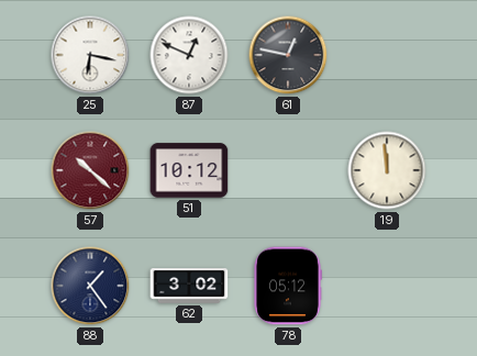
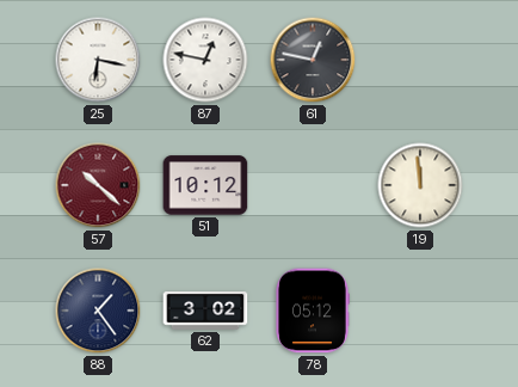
87: 12:49 -> 12:47 (205, 60)
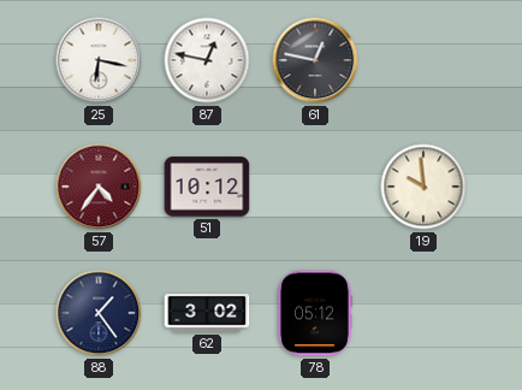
57: 10:22 -> 4:36 (99, 187)
19: 11:59 -> 9:59 (423, 187)
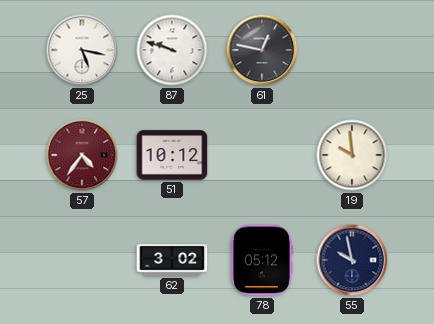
25: 6:17 -> 5:17 (82, 50)
87: 12:47 -> 9:48 (172, 50)
88: 1:24 -> none (99, 313)
55: none -> 9:58 (352, 260)
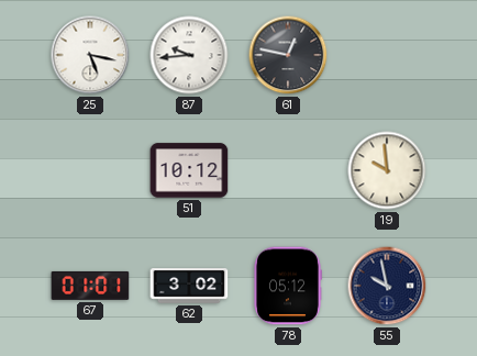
87: 9:48 -> 9:44 (189, 55)
57: 4:36 -> none (82, 155)
67: none -> 01:01 (90, 286)
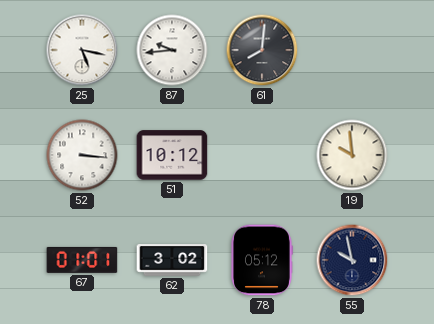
61: 12:47 -> 8:01 (262, 50)
52: none -> 3:16 (82, 155)
